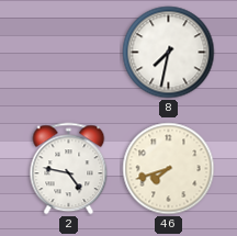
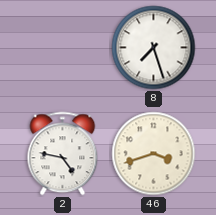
8: 7:32 -> 7:27 (154, 48)
46: 7:42 -> 3:42 (154, 154)
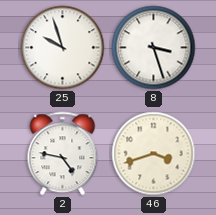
25: none -> 9:57 (63, 48)
8: 7:27 -> 3:27 (154, 48)
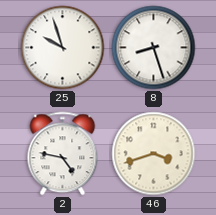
8: 3:27 -> 8:27 (154, 48)
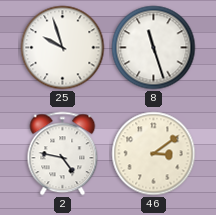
8: 8:27 -> 11:27 (154, 48)
46: 3:42 -> 3:09 (154, 154)
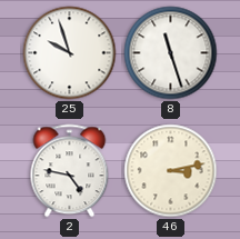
46: 3:09 -> 3:13 (171, 171)
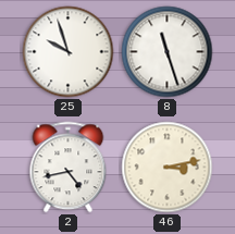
2: 4:47 -> 4:43 (69, 168)
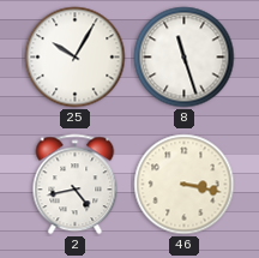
25: 9:57 -> 10:05 (76, 58)
46: 3:13 -> 3:17 (185, 185)
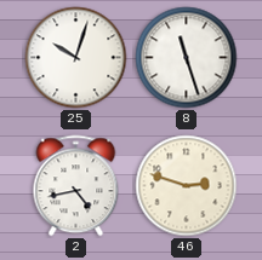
25: 10:05 -> 10:03 (76, 58)
46: 3:17 -> 2:48 (187, 186)
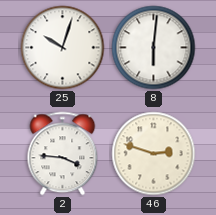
8: 11:27 -> 6:01 (154, 48)
2: 4:43 -> 3:46 (63, 154)
